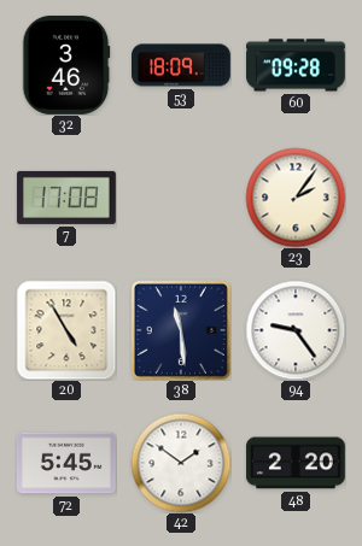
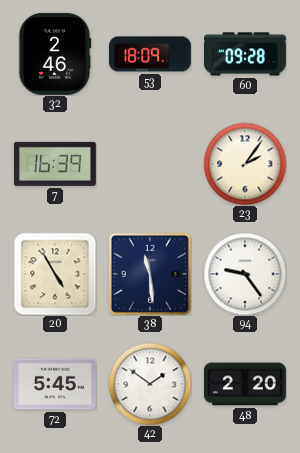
32: 3:46 -> 2:46 (55, 54)
7: 17:08 -> 16:39 (55, 164)
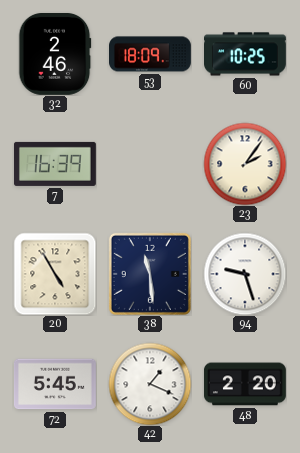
60: 09:28 -> 10:25 (246, 54)
94: 9:24 -> 9:27 (245, 274)
42: 1:51 -> 1:19 (150, 384)
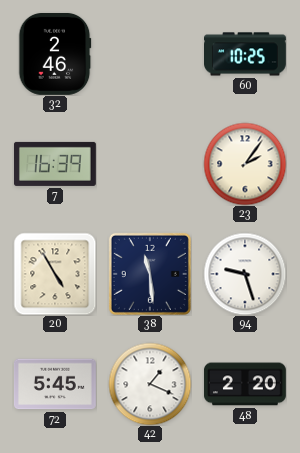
53: 18:09 -> none (151, 54)
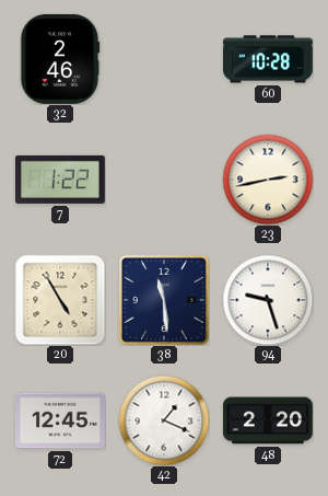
60: 10:25 -> 10:28 (269, 59)
7: 16:39 -> 1:22 (60, 180)
23: 2:06 -> 2:43 (268, 180)
72: 5:45 -> 12:45 (60, 420)
